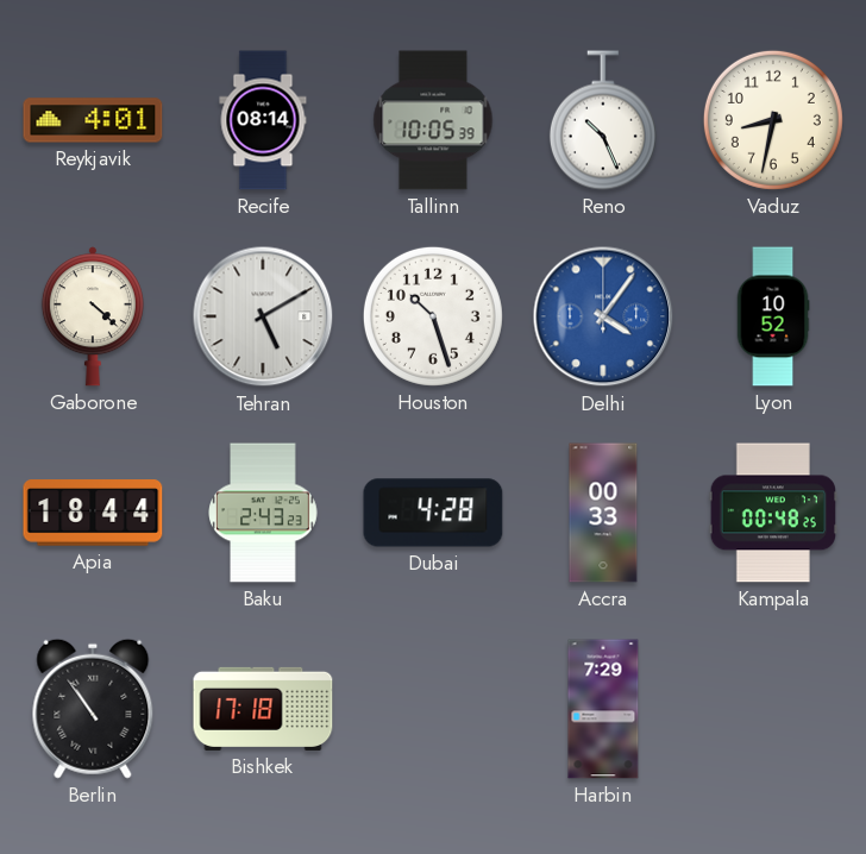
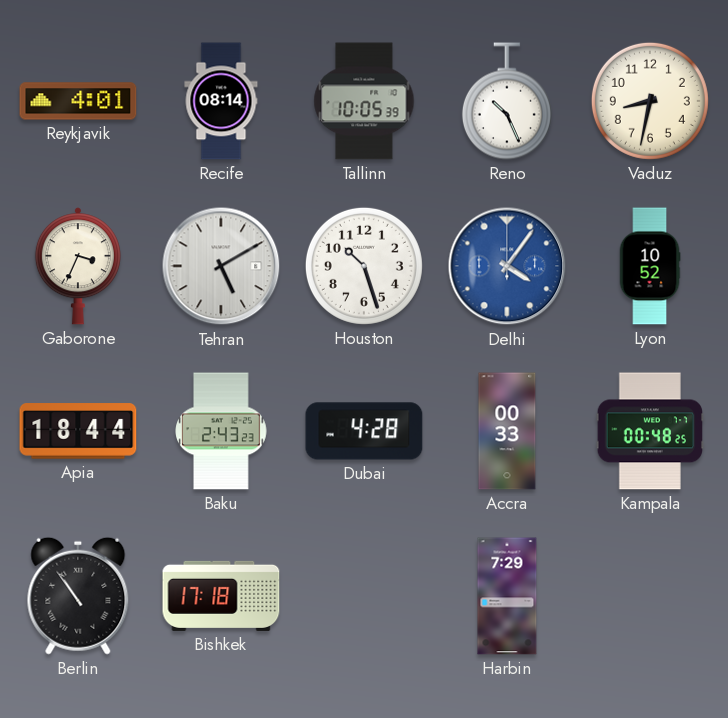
Gaborone: 4:22 -> 3:34 (78, 266)
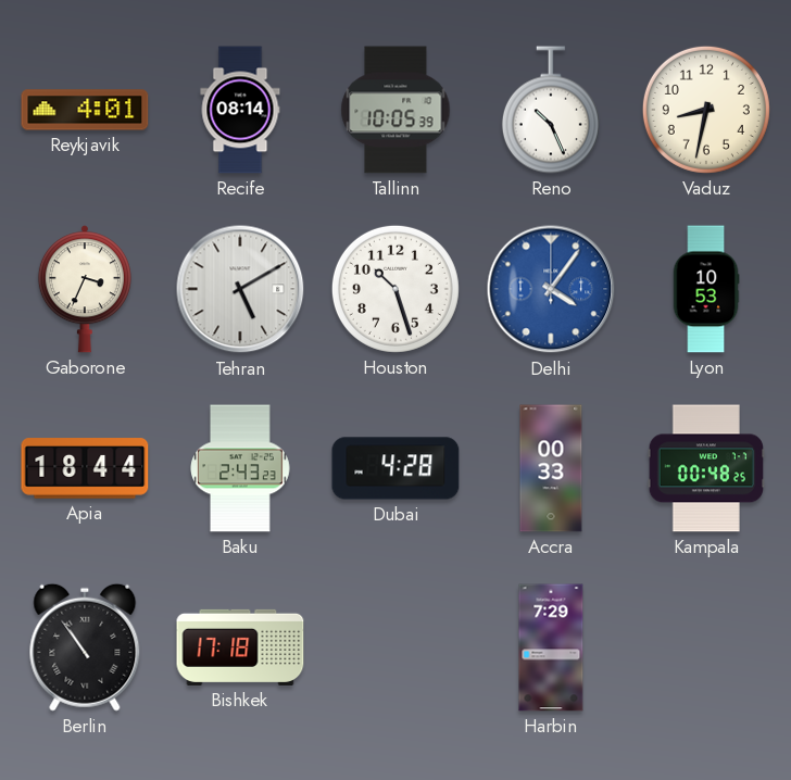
Lyon: 10:52 -> 10:53 (706, 289)
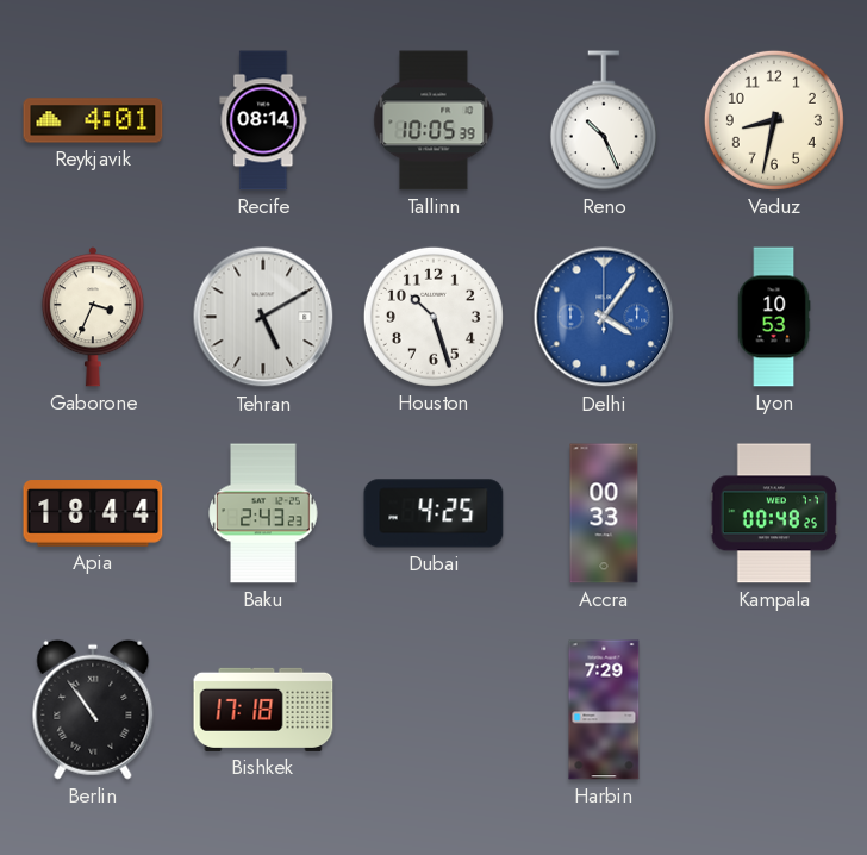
Dubai: 4:28 -> 4:25 (433, 513)
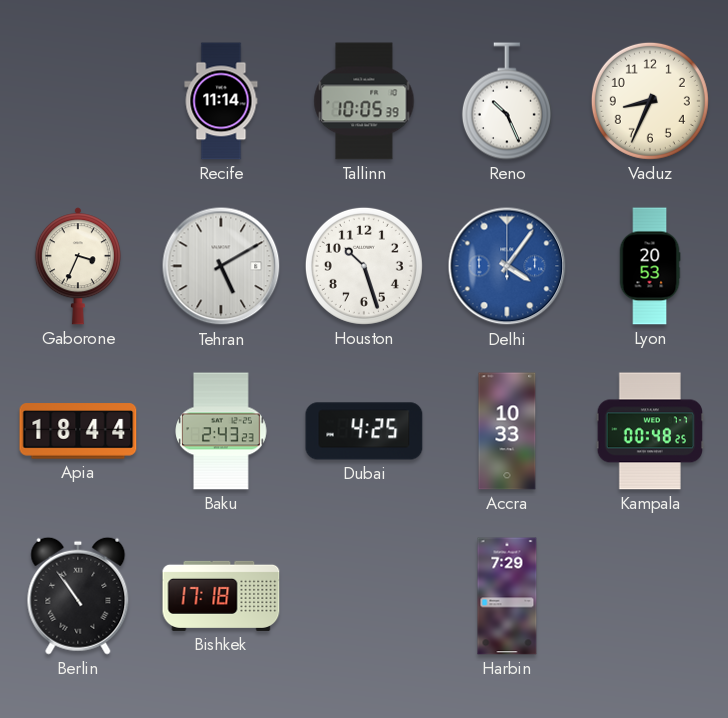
Reykjavik: 4:01 -> none (93, 120)
Recife: 08:14 -> 11:14 (221, 101)
Vaduz: 8:32 -> 8:34 (650, 101)
Lyon: 10:53 -> 20:53 (650, 266)
Accra: 00:33 -> 10:33 (507, 431)
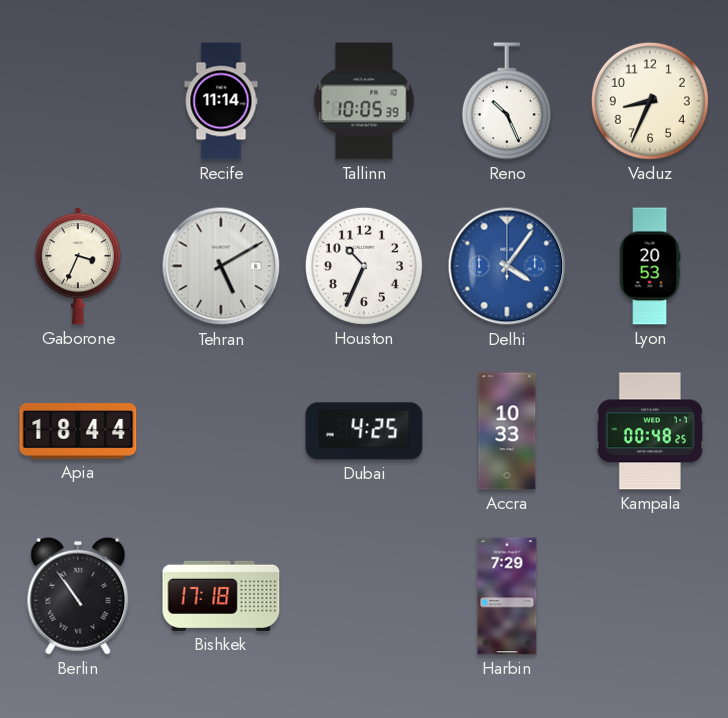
Houston: 10:27 -> 10:34 (364, 266)
Baku: 2:43 -> none (221, 431)
